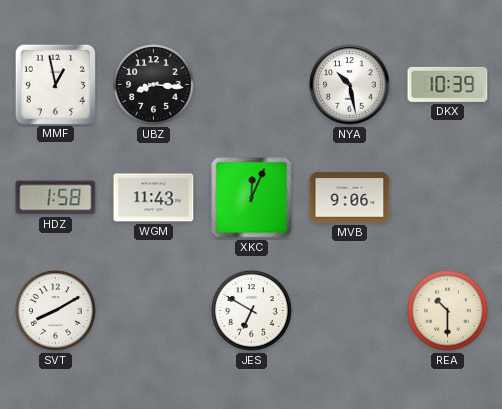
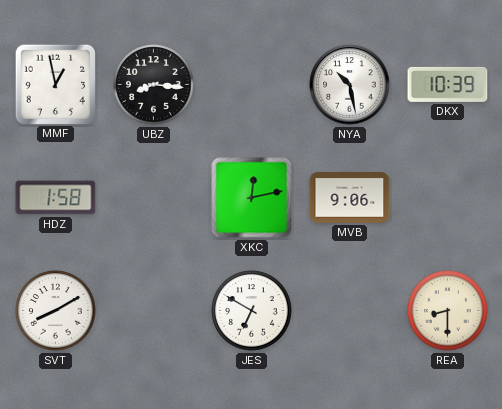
WGM: 11:43 -> none (154, 198)
XKC: 12:04 -> 12:13 (252, 198)
REA: 10:30 -> 8:30 (448, 311)
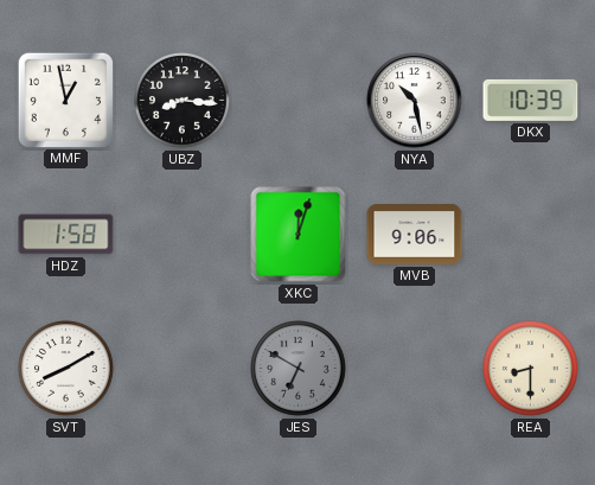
XKC: 12:13 -> 12:03 (299, 235)
JES dial: white -> grey (299, 369)
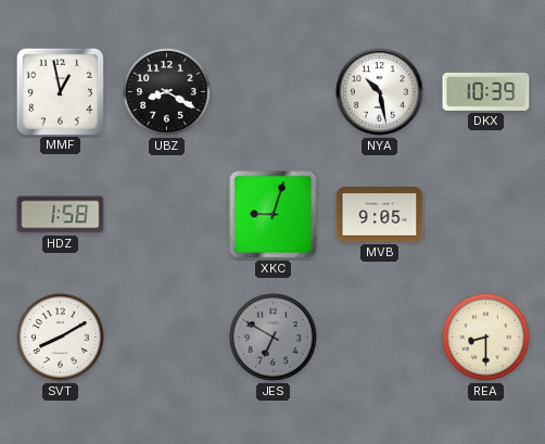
UBZ: 8:16 -> 8:20 (167, 92)
XKC: 12:03 -> 9:03 (274, 215)
MVB: 9:06 -> 9:05 (380, 215)
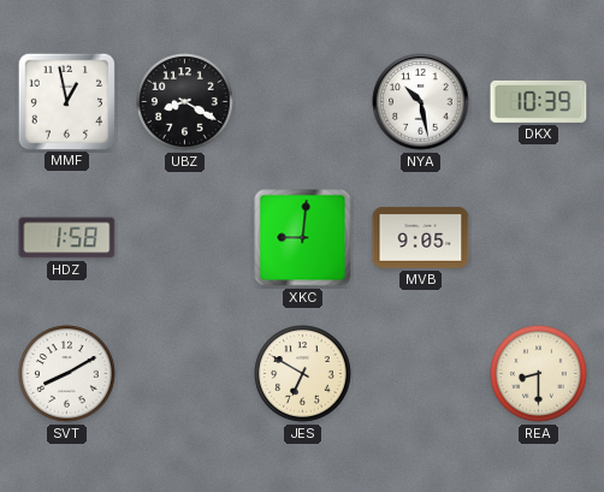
XKC: 9:03 -> 9:01 (303, 238)
JES dial: grey -> cream (303, 374)
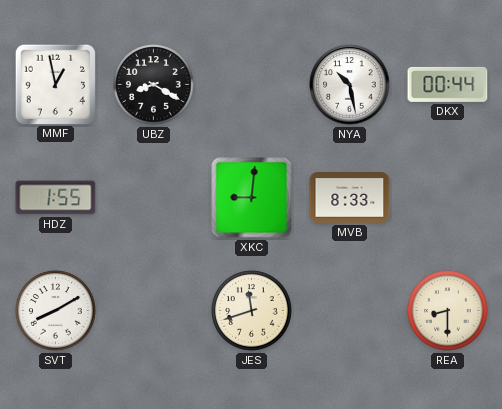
DKX: 10:39 -> 00:44 (448, 84)
HDZ: 1:58 -> 1:55 (56, 198)
MVB: 9:05 -> 8:33 (350, 198)
JES: 6:50 -> 11:42 (252, 311)
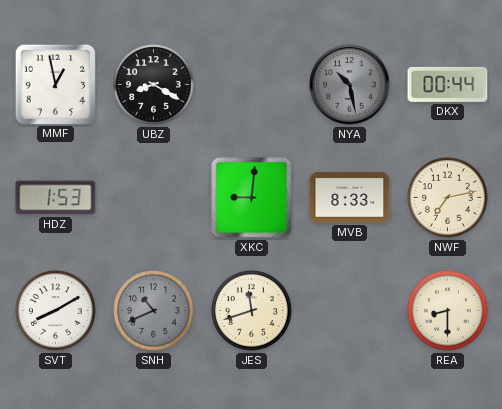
NYA dial: white -> grey (350, 85)
HDZ: 1:55 -> 1:53 (56, 198)
NWF: none -> 7:13 (448, 198)
SNH: none -> 10:41 (154, 311)
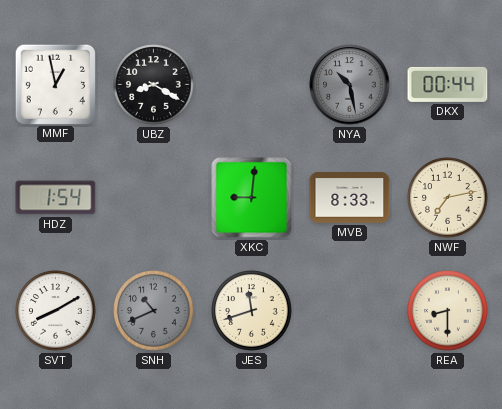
HDZ: 1:53 -> 1:54 (56, 198)
